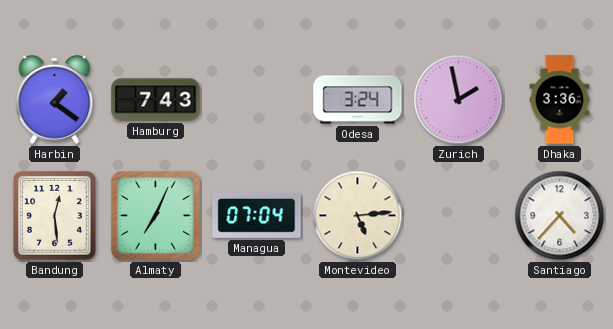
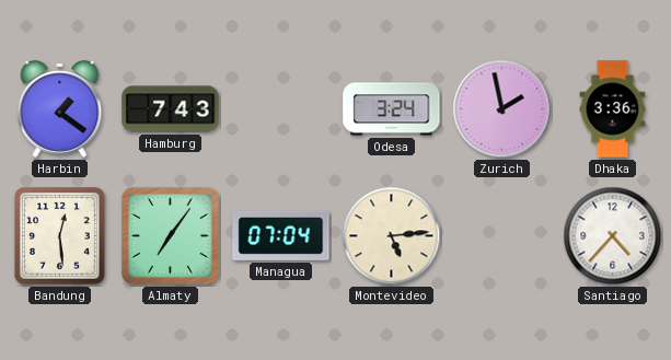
Almaty: 7:04 -> 7:06 (171, 236)
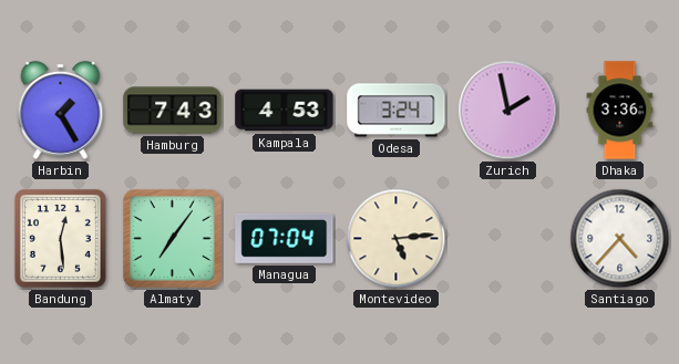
Harbin: 1:21 -> 1:25 (61, 110)
Kampala: none -> 4:53 (285, 111)
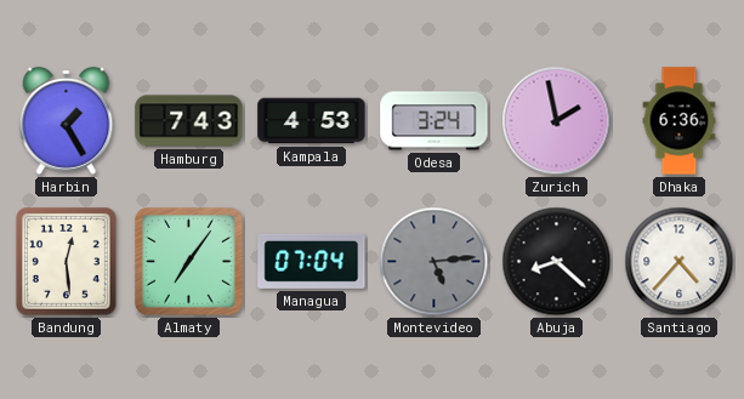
Dhaka: 3:36 -> 6:36 (680, 121)
Montevideo dial: cream -> grey (435, 262)
Abuja: none -> 8:22 (557, 262)
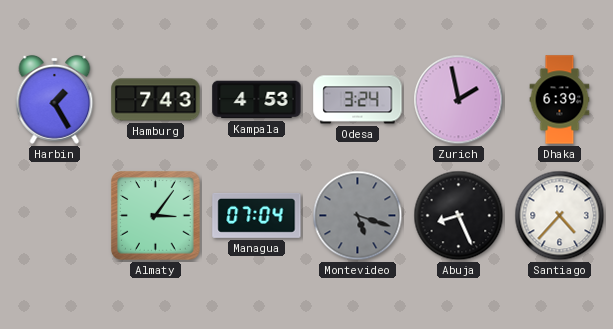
Dhaka: 6:36 -> 6:39 (560, 100)
Bandung: 12:29 -> none (66, 261)
Almaty: 7:06 -> 3:06 (156, 216)
Montevideo: 5:14 -> 5:18 (358, 216)
Abuja: 8:22 -> 8:26 (459, 216)
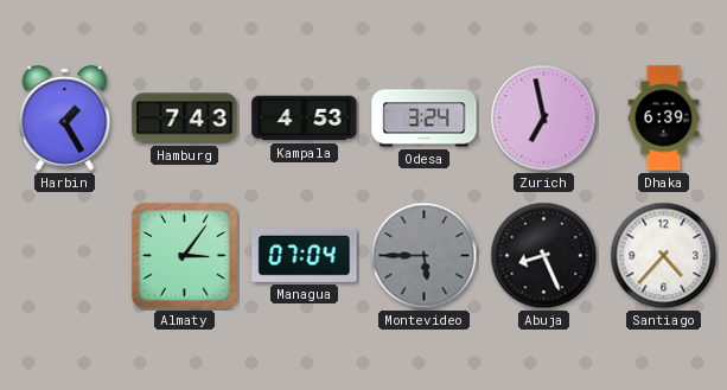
Zurich: 1:58 -> 6:58 (544, 119)
Montevideo: 5:18 -> 5:45 (425, 256)
